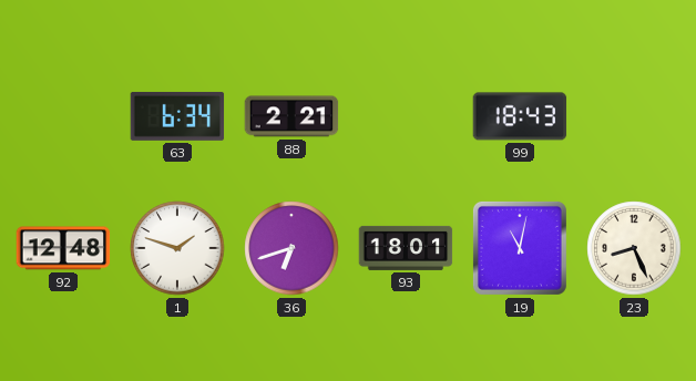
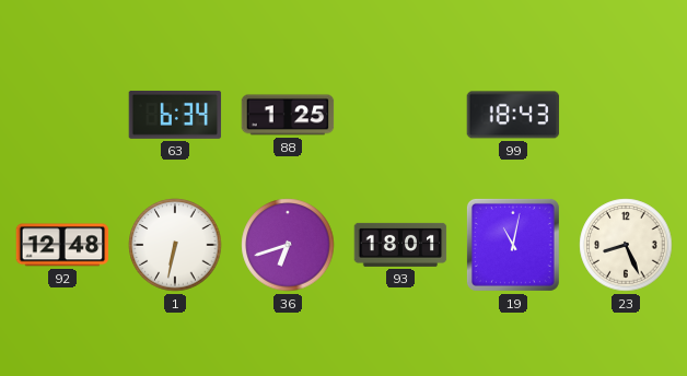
88: 2:21 -> 1:25 (288, 115)
1: 1:48 -> 6:32 (175, 245)
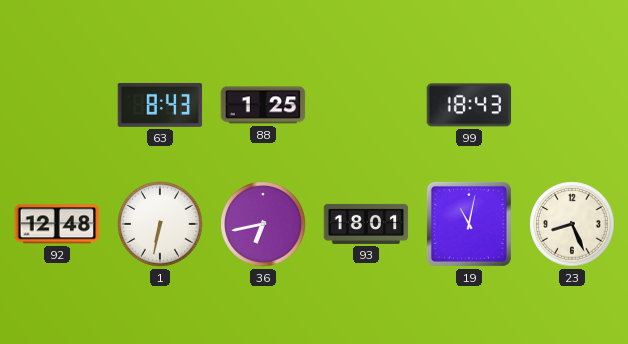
63: 6:34 -> 8:43 (160, 105)
36: 6:42 -> 6:43 (263, 224)
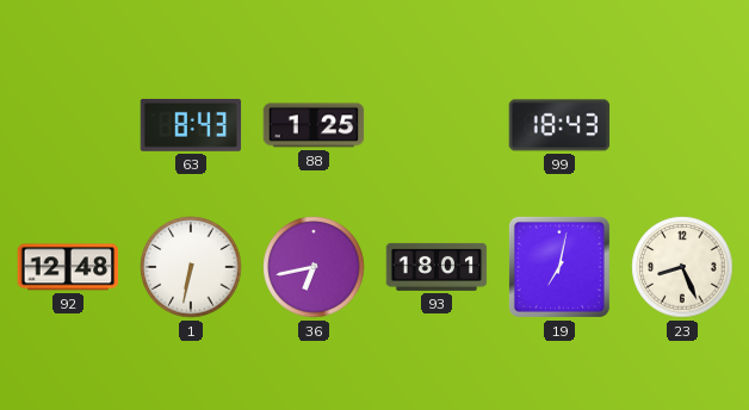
19: 11:02 -> 7:02 (559, 267)
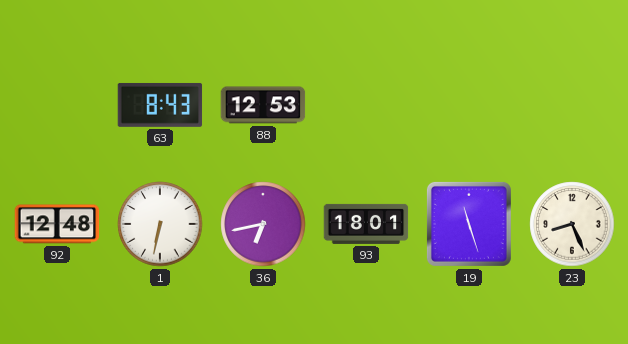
88: 1:25 -> 12:53 (263, 105)
99: 18:43 -> none (559, 125)
19: 7:02 -> 11:27 (469, 224)
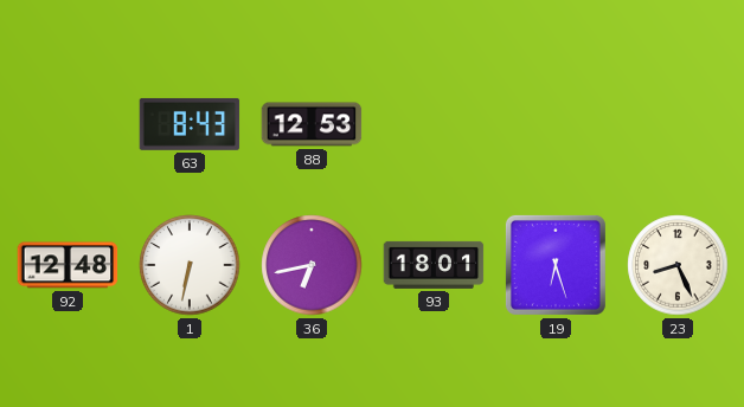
19: 11:27 -> 6:27 (556, 265)
